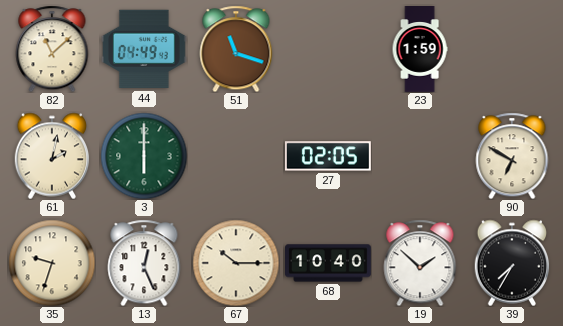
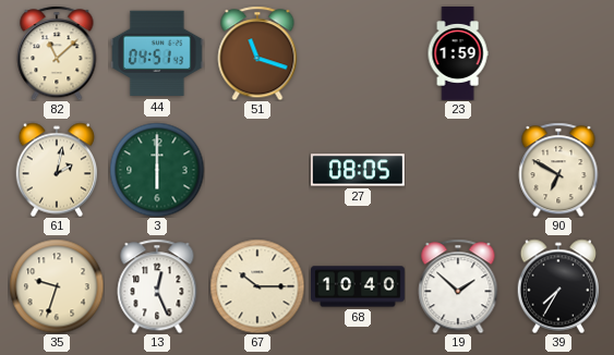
44: 04:49 -> 04:51 (157, 53)
27: 02:05 -> 08:05 (358, 170)
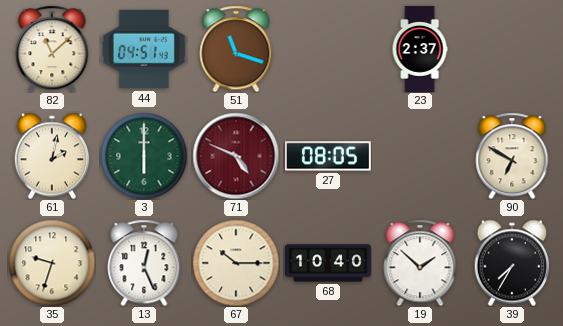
23: 1:59 -> 2:37 (420, 49)
71: none -> 4:49 (236, 156)
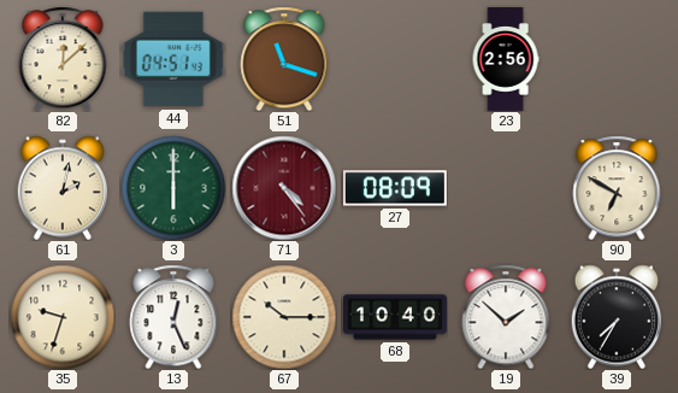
82: 11:08 -> 12:08 (63, 59)
23: 2:37 -> 2:56 (506, 59)
71: 4:49 -> 4:24 (284, 188)
27: 08:05 -> 08:09 (395, 188)
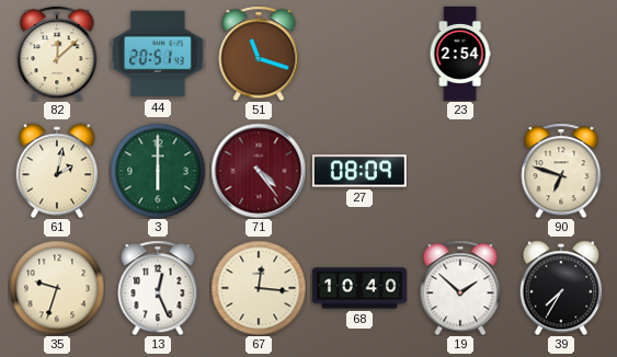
44: 04:51 -> 20:51 (158, 54)
23: 2:56 -> 2:54 (460, 54)
90: 6:50 -> 6:48 (561, 171)
67: 10:15 -> 12:16 (259, 288)
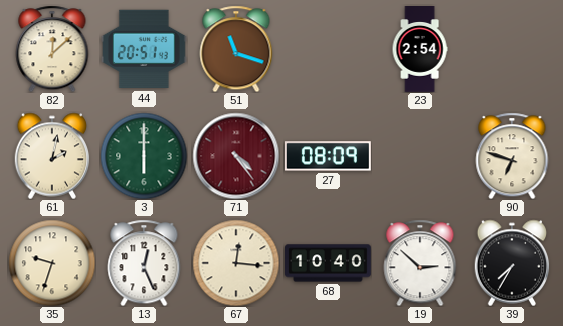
19: 1:52 -> 2:52 (420, 263)
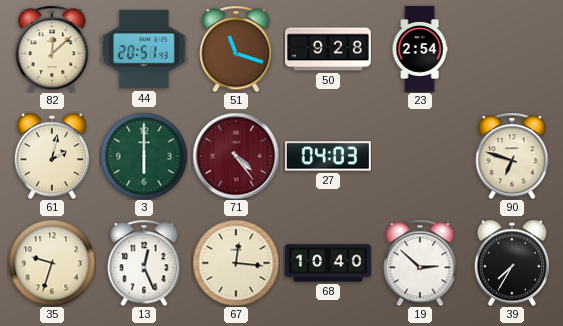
50: none -> 9:28 (329, 49)
27: 08:09 -> 04:03 (328, 156)
